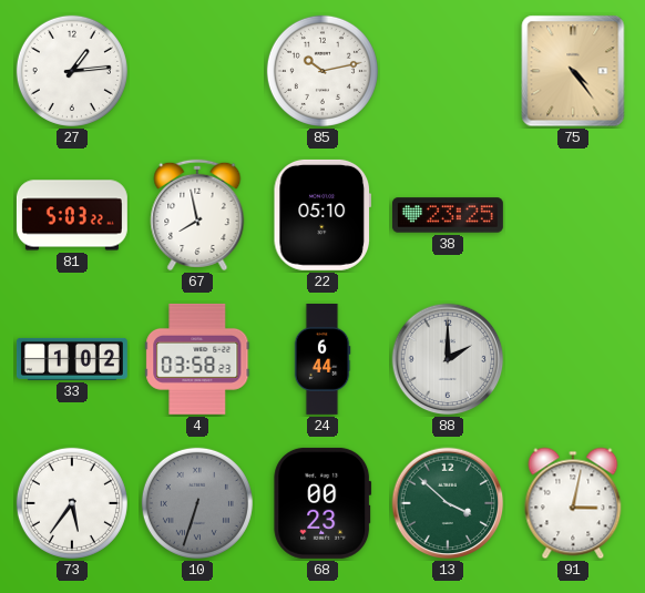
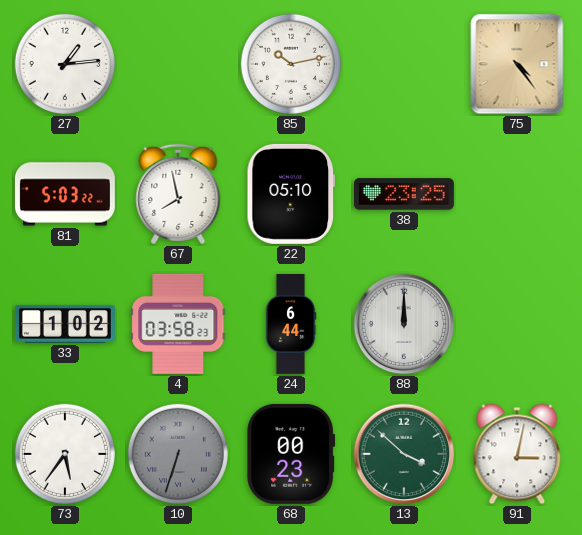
88: 2:00 -> 12:00 (404, 324)
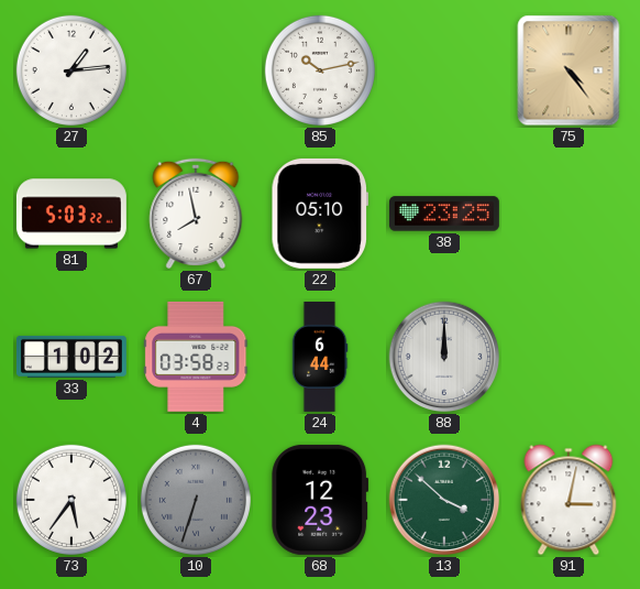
68: 00:23 -> 12:23 (320, 500)
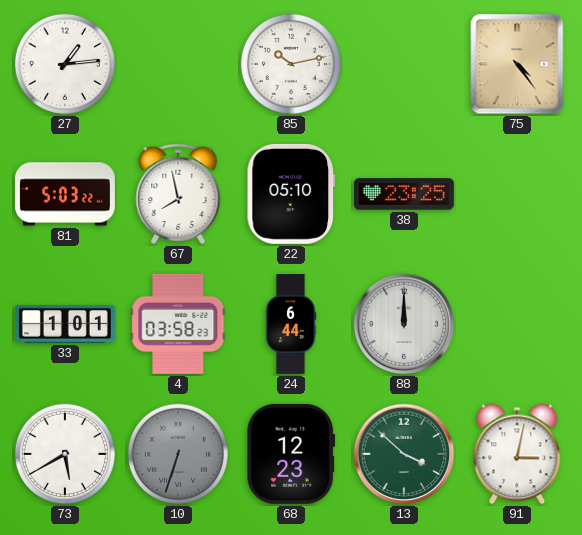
33: 1:02 -> 1:01 (65, 324)
73: 5:36 -> 5:40 (65, 454)
